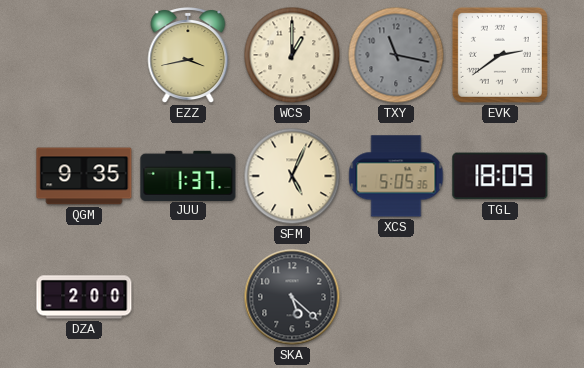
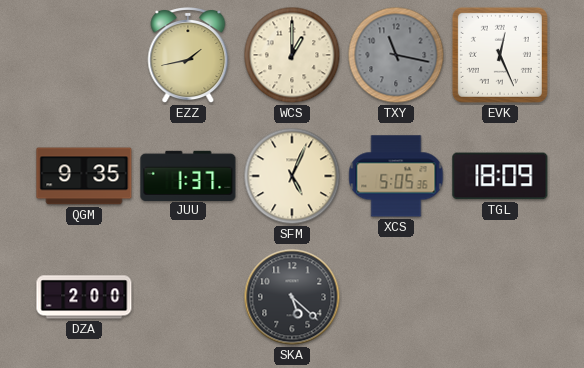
EZZ: 3:43 -> 1:43 (188, 56)
EVK: 2:39 -> 12:26 (500, 55)
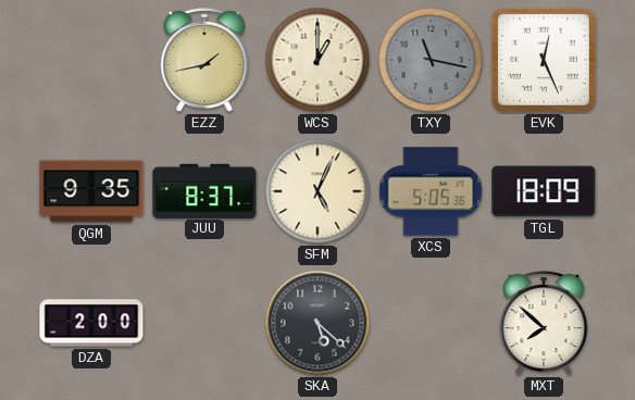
JUU: 1:37 -> 8:37 (204, 190)
MXT: none -> 7:52 (544, 324)
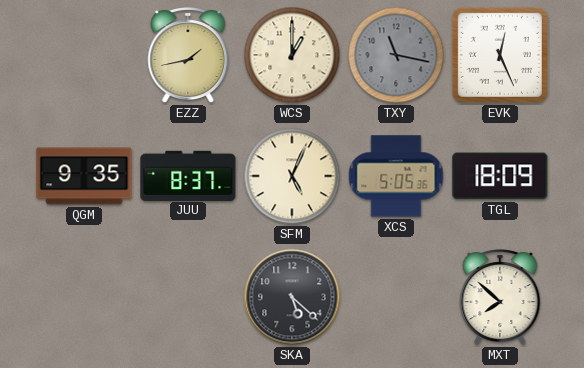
DZA: 2:00 -> none (91, 323)
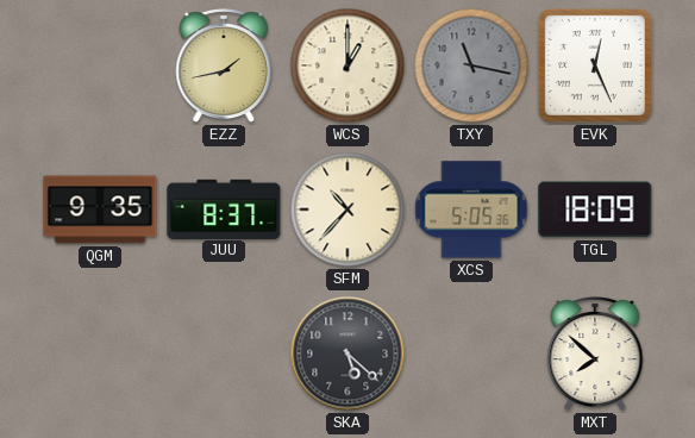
SFM: 5:04 -> 10:37 (347, 209)
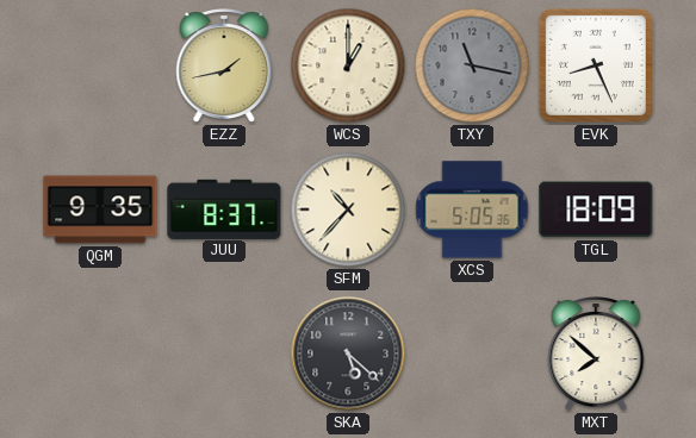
EVK: 12:26 -> 8:26 (596, 65)
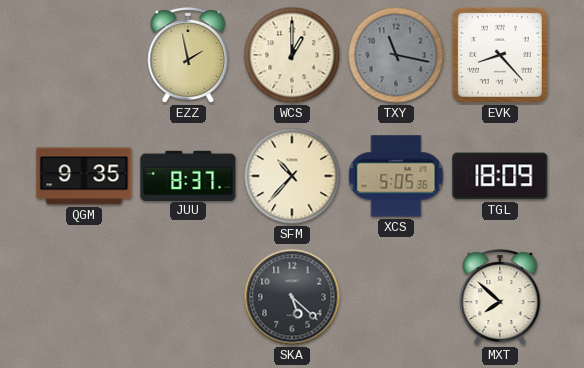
EZZ: 1:43 -> 1:58 (188, 56)
EVK: 8:26 -> 8:23 (500, 55)
